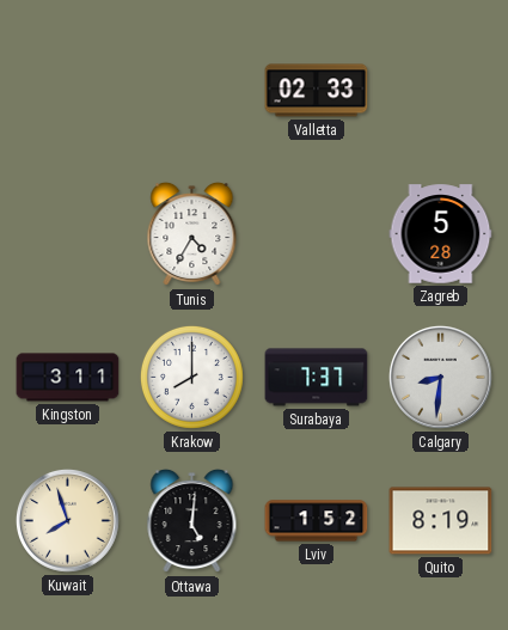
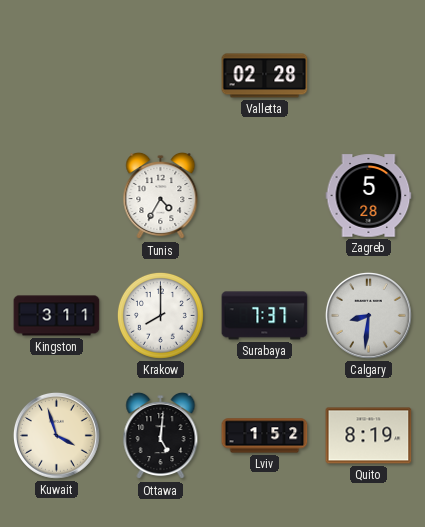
Valletta: 02:33 -> 02:28 (265, 76)
Kuwait: 7:57 -> 3:57 (56, 435)
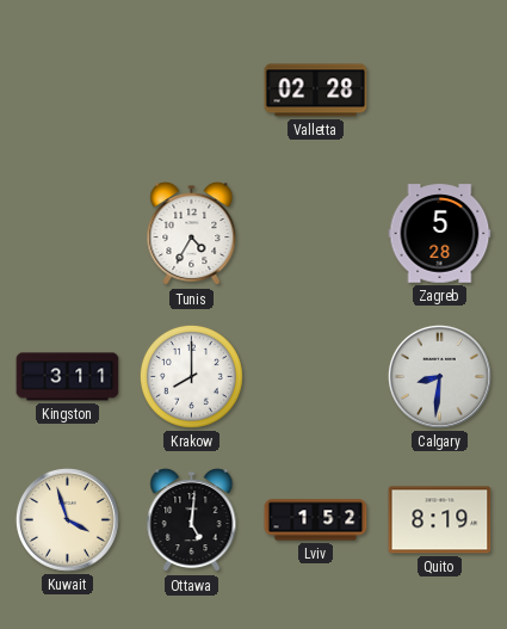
Surabaya: 7:37 -> none (265, 316)
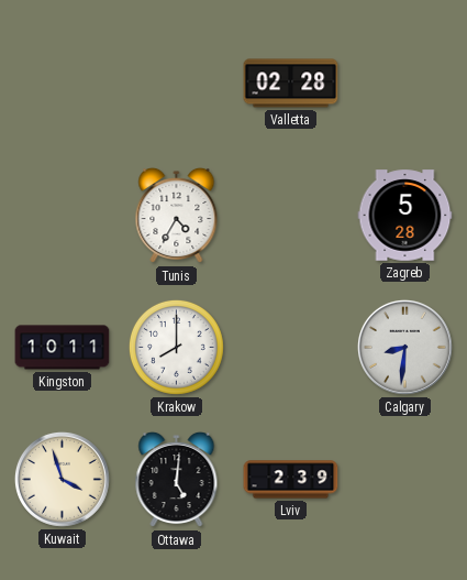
Kingston: 3:11 -> 10:11 (63, 348)
Lviv: 1:52 -> 2:39 (291, 480)
Quito: 8:19 -> none (440, 520)
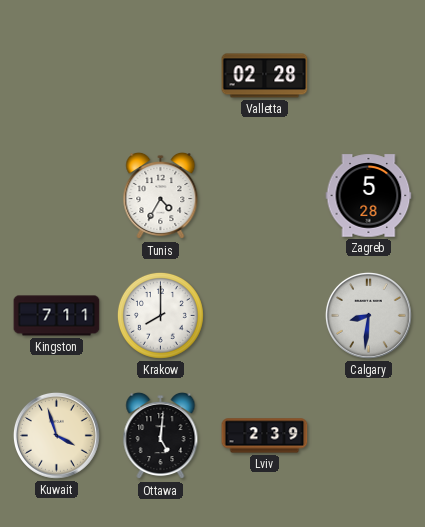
Kingston: 10:11 -> 7:11 (57, 316)
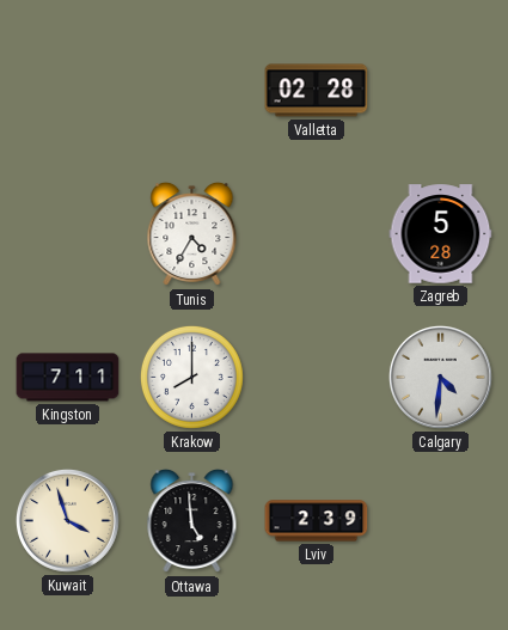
Calgary: 8:31 -> 4:31 (440, 377)
Ottawa: 5:01 -> 4:59 (192, 521)
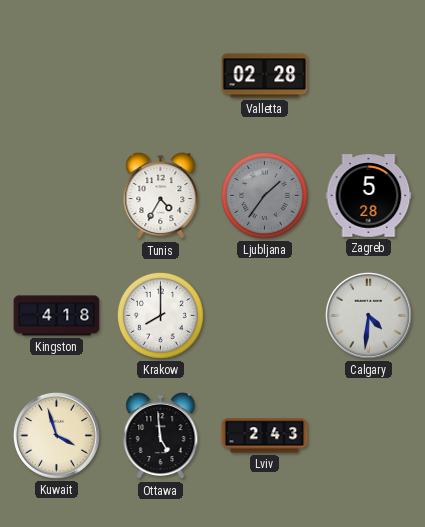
Ljubljana: none -> 1:36 (264, 195)
Kingston: 7:11 -> 4:18 (57, 316)
Lviv: 2:39 -> 2:43 (265, 436)
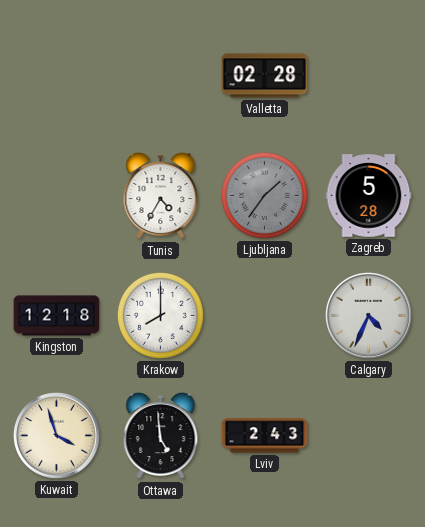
Kingston: 4:18 -> 12:18 (57, 316)
Calgary: 4:31 -> 4:34 (368, 315)
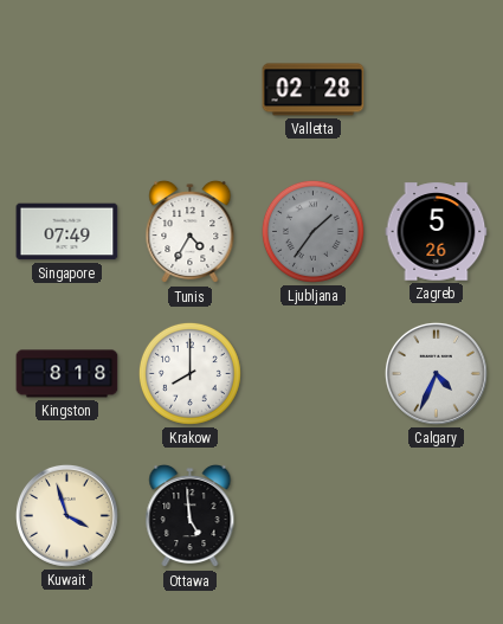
Singapore: none -> 07:49 (67, 232)
Zagreb: 5:28 -> 5:26 (437, 232)
Kingston: 12:18 -> 8:18 (67, 374)
Lviv: 2:43 -> none (265, 436)
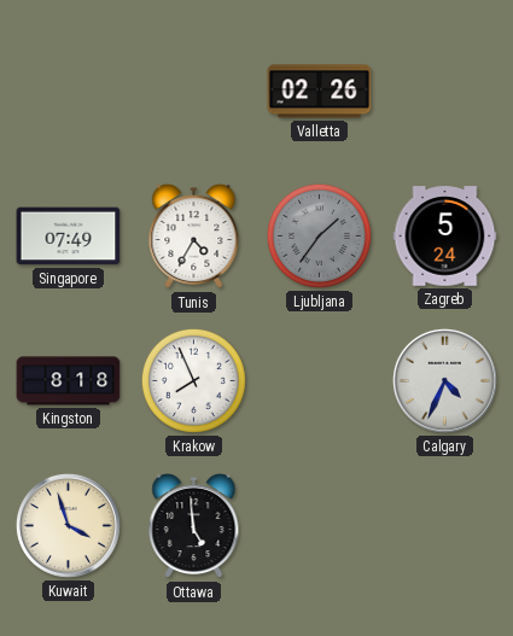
Valletta: 02:28 -> 02:26 (320, 92)
Zagreb: 5:26 -> 5:24 (445, 237)
Krakow: 8:00 -> 7:56 (193, 380)
